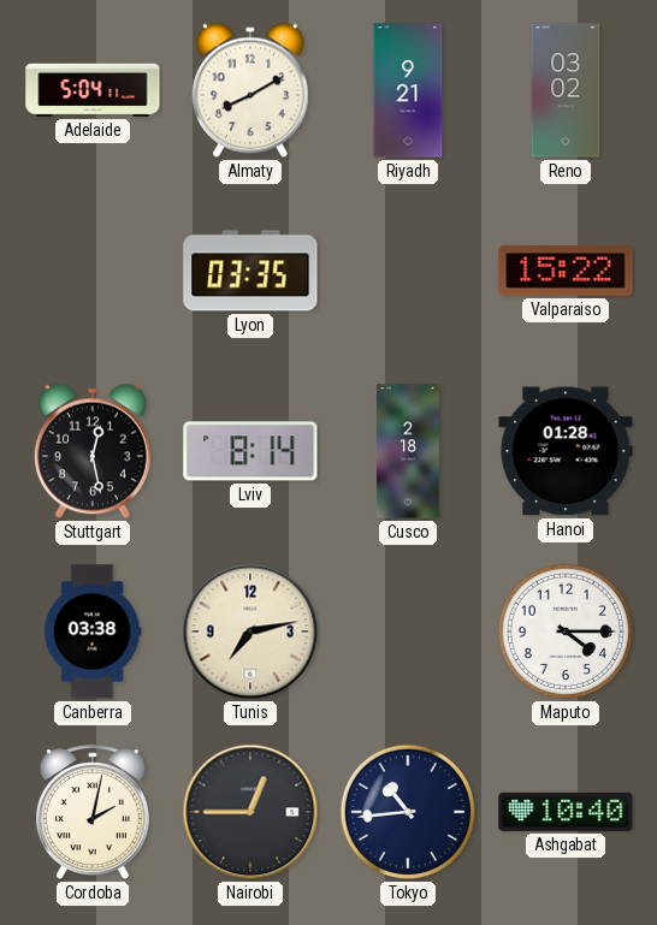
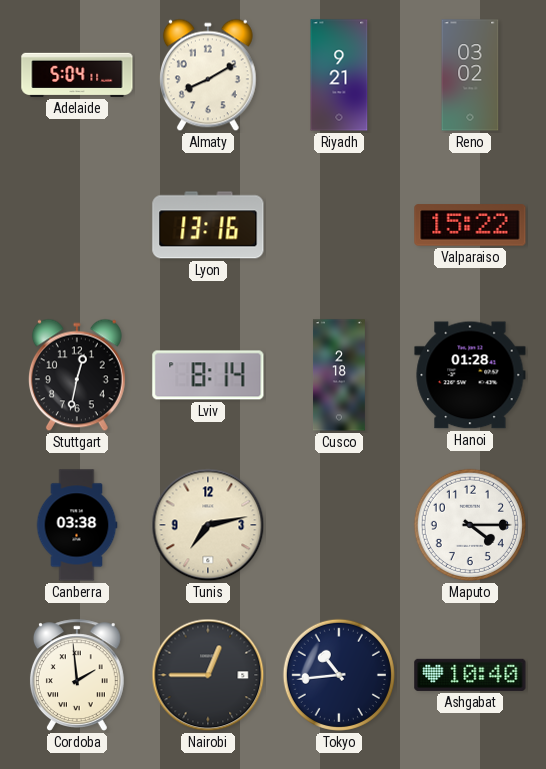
Lyon: 03:35 -> 13:16 (208, 225)
Stuttgart: 12:28 -> 12:32 (77, 375)
Cordoba: 2:02 -> 1:59 (77, 675)
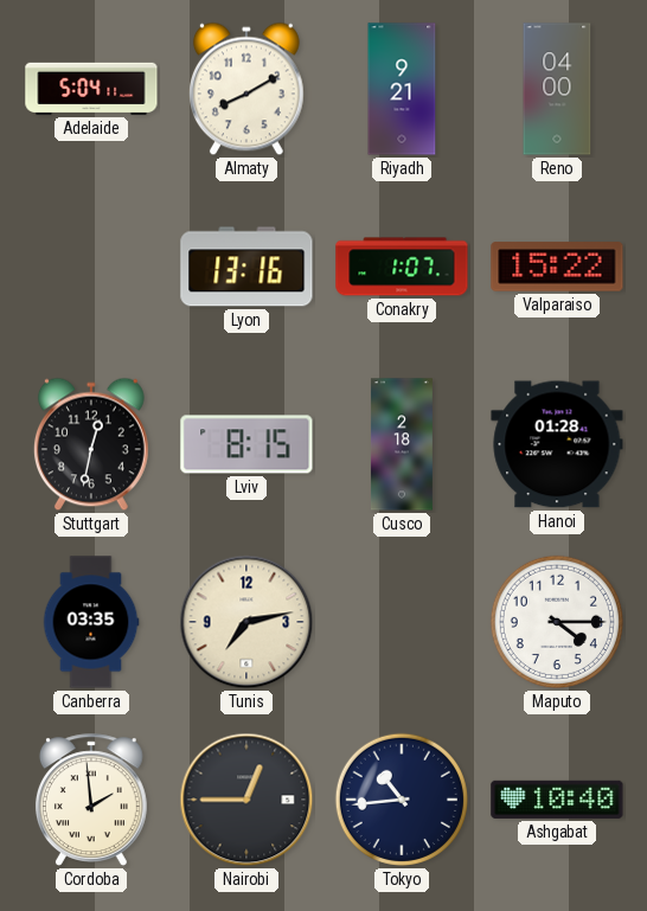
Reno: 03:02 -> 04:00 (557, 89)
Conakry: none -> 1:07 (402, 267)
Lviv: 8:14 -> 8:15 (246, 444)
Canberra: 03:38 -> 03:35 (91, 622)
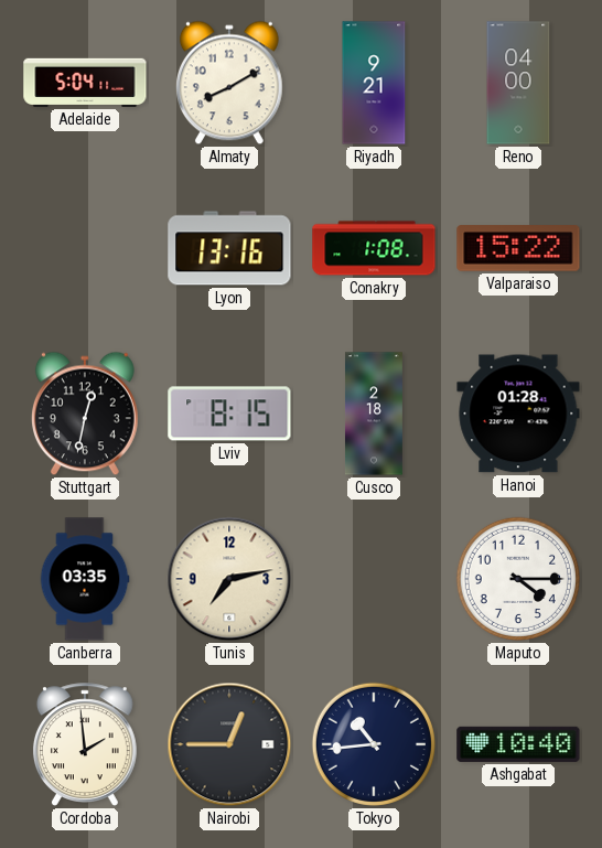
Conakry: 1:07 -> 1:08 (374, 248)
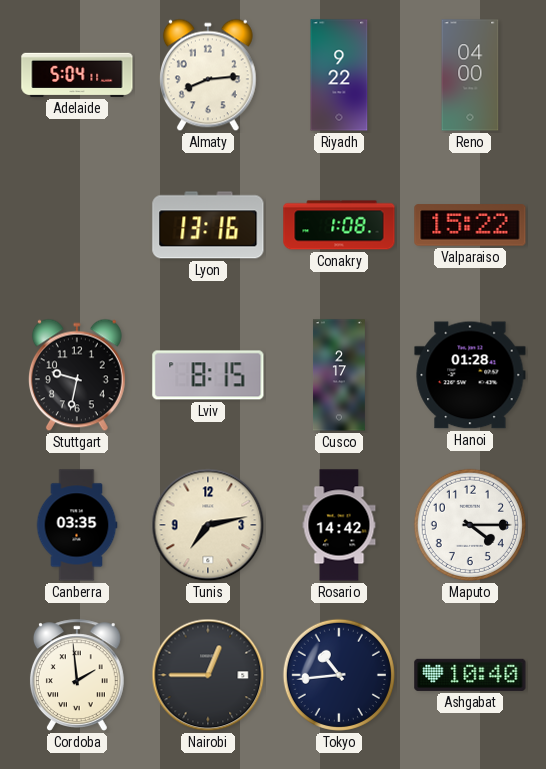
Almaty: 8:10 -> 8:14 (208, 75)
Riyadh: 9:21 -> 9:22 (339, 75)
Stuttgart: 12:32 -> 9:32 (77, 375)
Cusco: 2:18 -> 2:17 (339, 375)
Rosario: none -> 14:42 (339, 525)
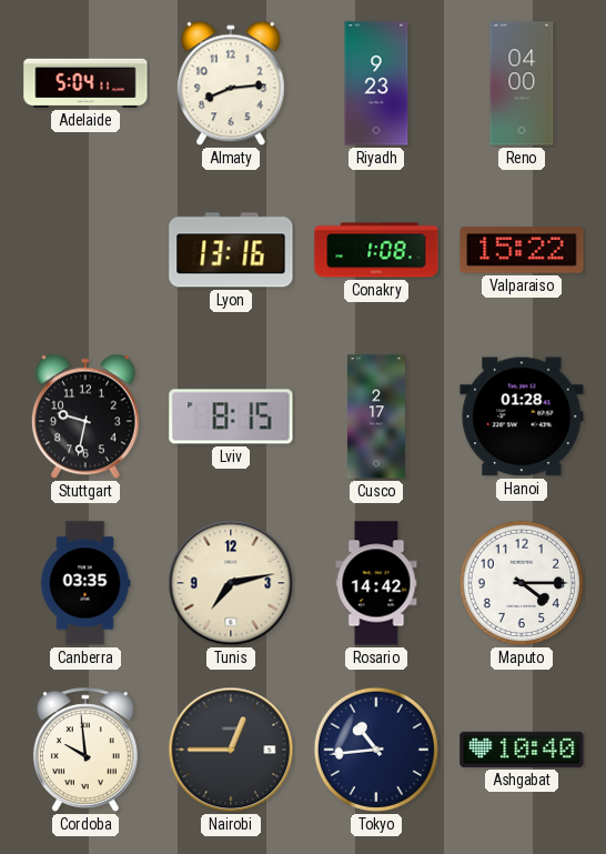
Riyadh: 9:22 -> 9:23 (376, 83)
Cordoba: 1:59 -> 9:59 (85, 750)
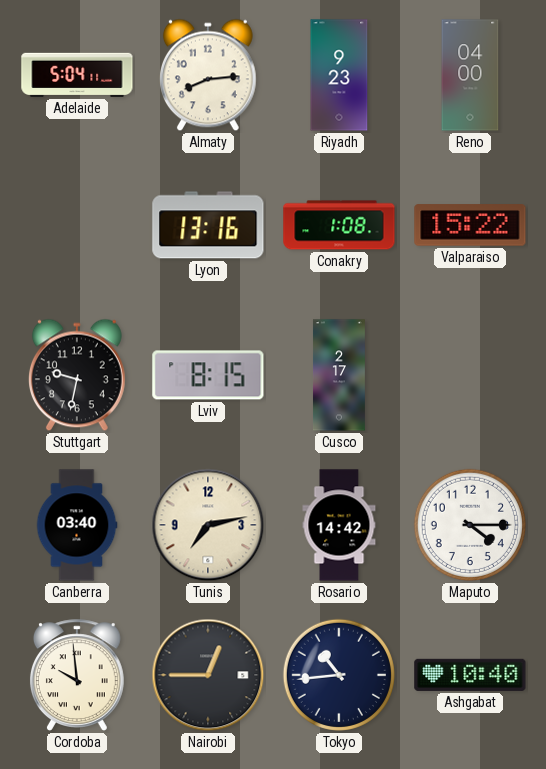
Hanoi: 01:28 -> none (522, 416)
Canberra: 03:35 -> 03:40 (77, 525)
